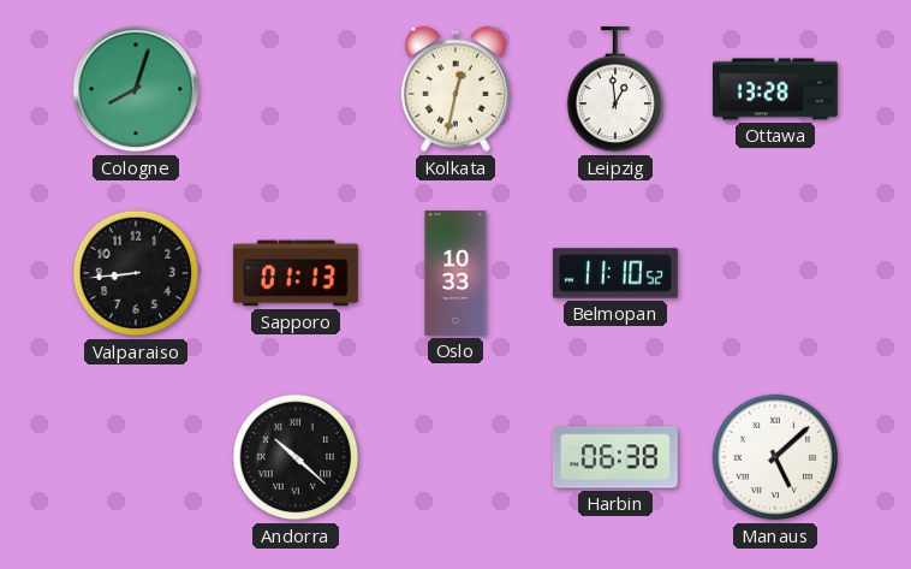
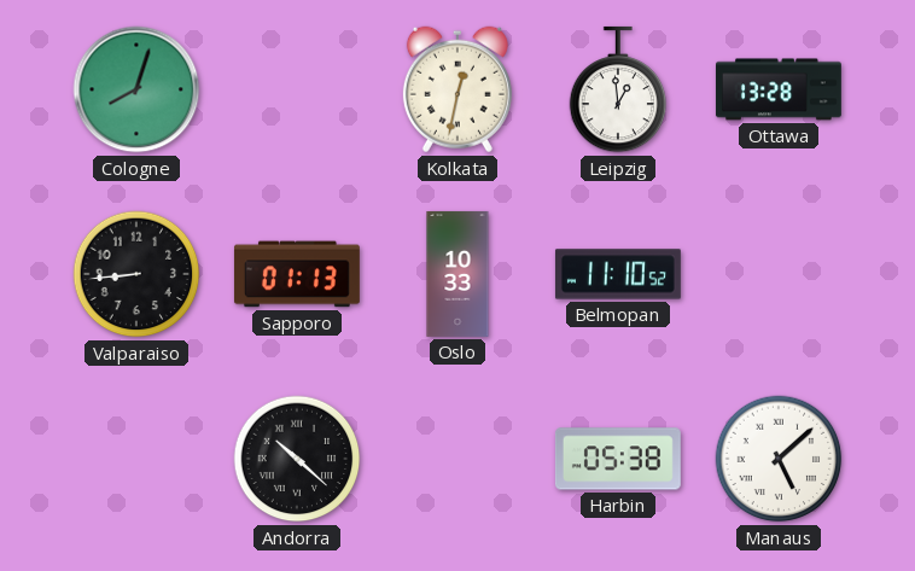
Harbin: 06:38 -> 05:38 (618, 459)
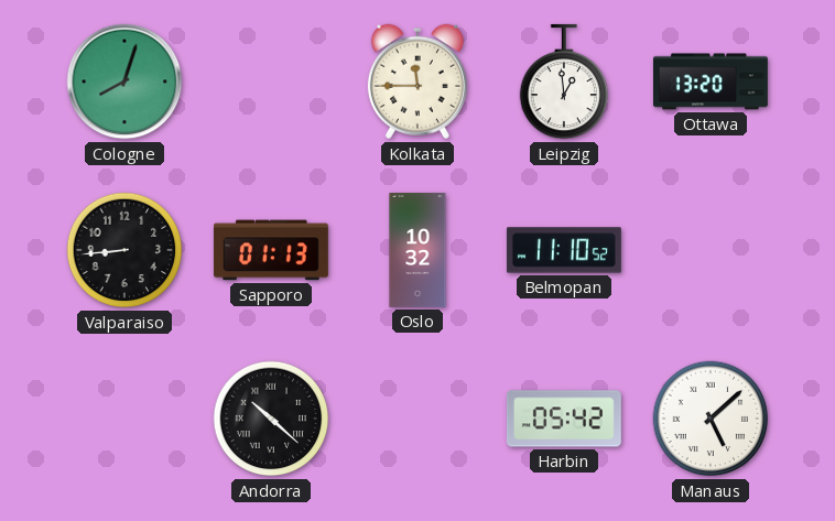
Kolkata: 12:32 -> 11:45 (417, 82)
Ottawa: 13:28 -> 13:20 (711, 82)
Oslo: 10:33 -> 10:32 (417, 250)
Harbin: 05:38 -> 05:42 (564, 419)
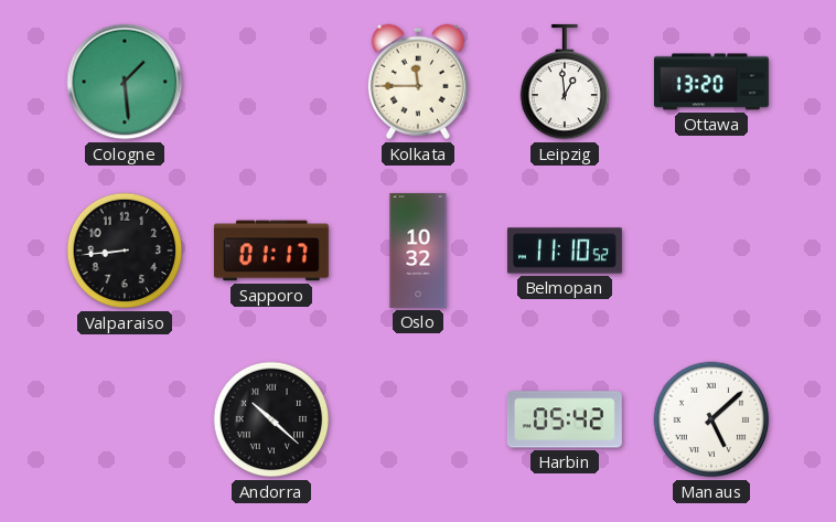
Cologne: 8:03 -> 1:29 (125, 82)
Sapporo: 01:13 -> 01:17 (271, 251)
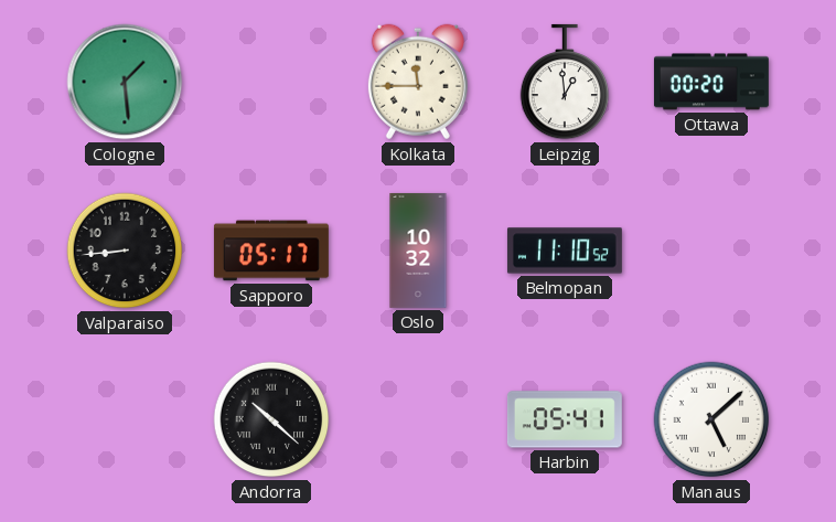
Ottawa: 13:20 -> 00:20 (711, 82)
Sapporo: 01:17 -> 05:17 (271, 251)
Harbin: 05:42 -> 05:41 (565, 419)
